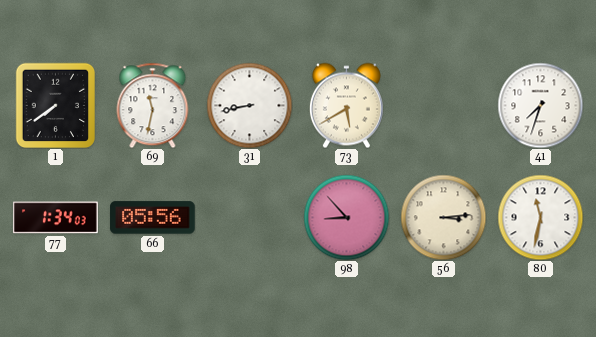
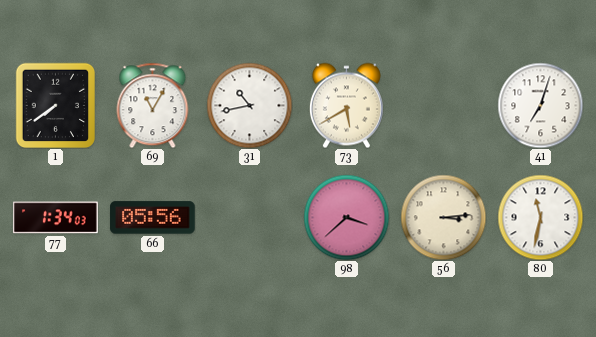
69: 11:32 -> 11:05 (153, 105)
31: 8:43 -> 10:43 (249, 105)
41: 7:33 -> 7:03 (540, 105)
98: 8:53 -> 3:38 (346, 217)
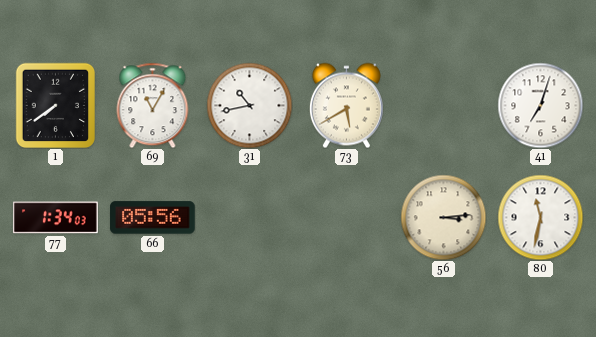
98: 3:38 -> none (346, 217)
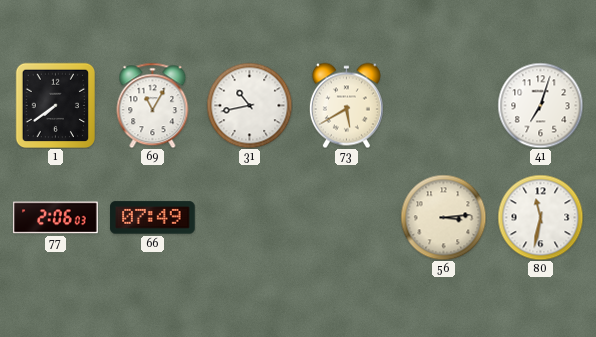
77: 1:34 -> 2:06 (56, 218)
66: 05:56 -> 07:49 (153, 218)
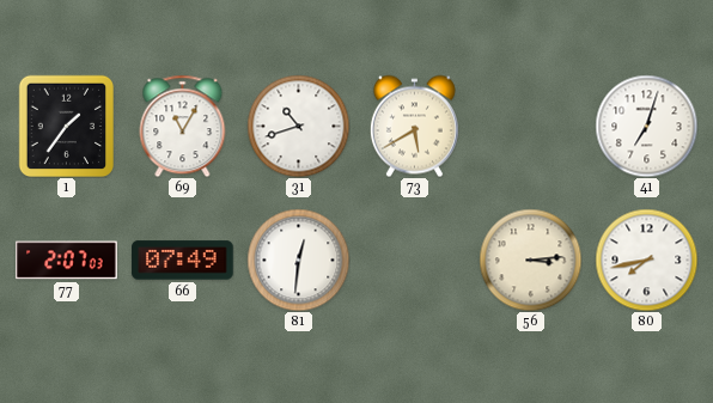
1: 7:39 -> 1:36 (67, 126)
31: 10:43 -> 10:42 (298, 126)
77: 2:06 -> 2:07 (67, 261)
81: none -> 12:31 (298, 259)
80: 11:32 -> 7:43 (646, 259)
